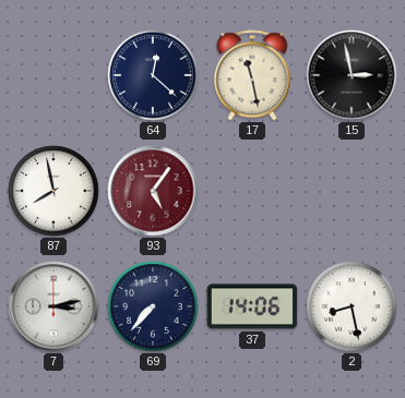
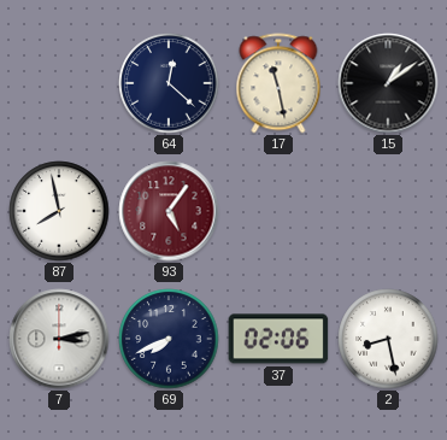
15: 2:58 -> 1:09 (388, 83)
69: 7:37 -> 7:41 (169, 339)
37: 14:06 -> 02:06 (278, 339)
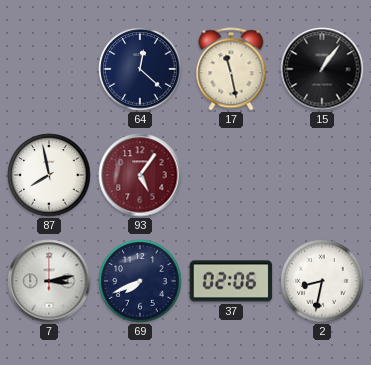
15: 1:09 -> 1:06 (322, 69)
2: 8:28 -> 8:32 (322, 281)
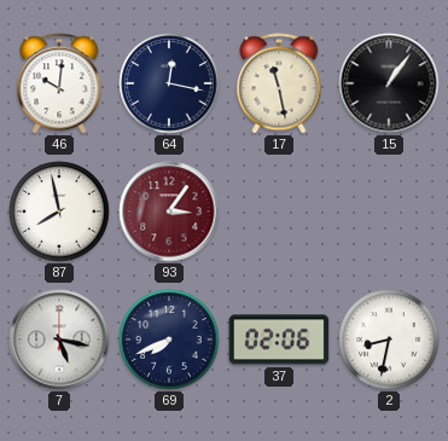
46: none -> 10:01 (59, 83)
64: 12:22 -> 12:17 (169, 83)
93: 5:06 -> 3:06 (169, 211)
7: 3:13 -> 5:17 (59, 340)
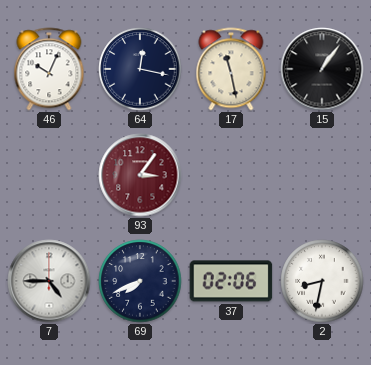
46: 10:01 -> 10:04 (49, 69)
87: 7:58 -> none (59, 211)
7: 5:17 -> 4:45 (49, 281)
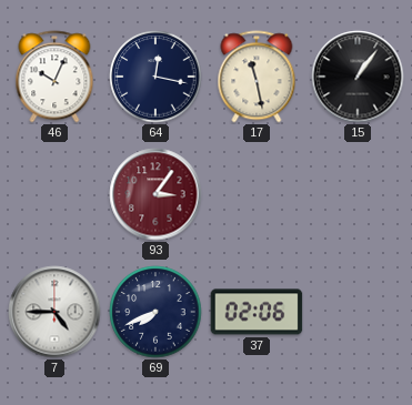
2: 8:32 -> none (322, 281)
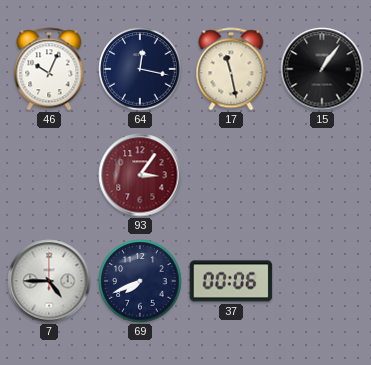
37: 02:06 -> 00:06 (231, 281)
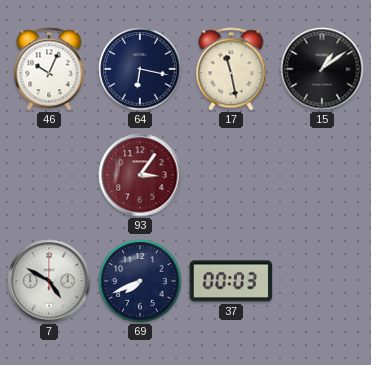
64: 12:17 -> 6:17 (140, 69)
15: 1:06 -> 1:09 (322, 69)
7: 4:45 -> 4:50 (49, 281)
37: 00:06 -> 00:03 (231, 281)
